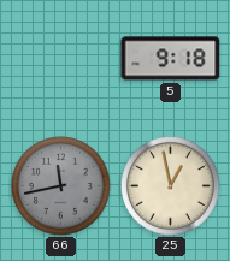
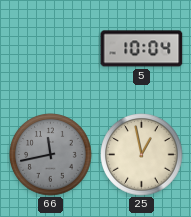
5: 9:18 -> 10:04 (142, 49)
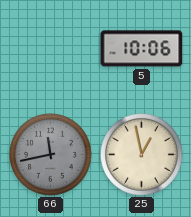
5: 10:04 -> 10:06 (142, 49)
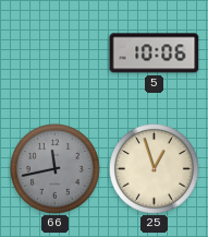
25: 12:58 -> 12:57 (155, 169)
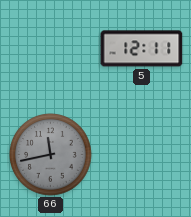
5: 10:06 -> 12:11 (142, 49)
25: 12:57 -> none (155, 169)
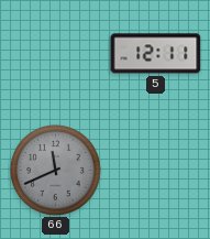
66: 11:43 -> 11:41 (56, 171)
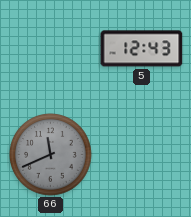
5: 12:11 -> 12:43 (142, 49)
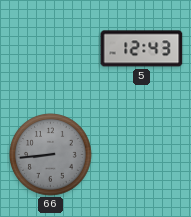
66: 11:41 -> 8:44 (51, 155)
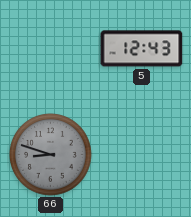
66: 8:44 -> 8:48 (51, 155)
